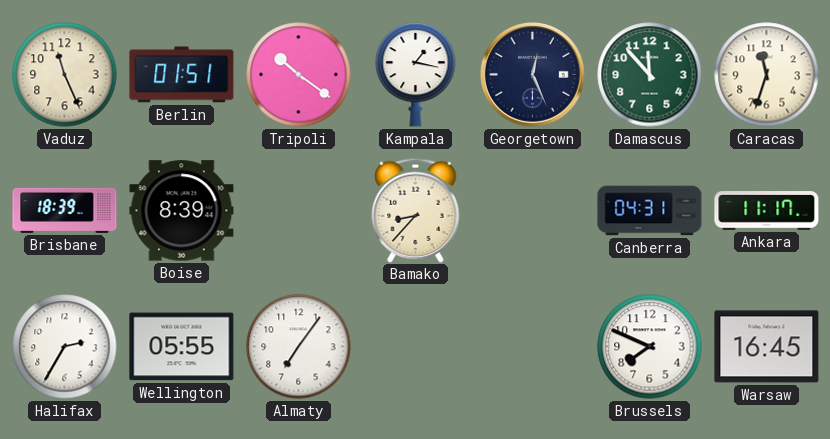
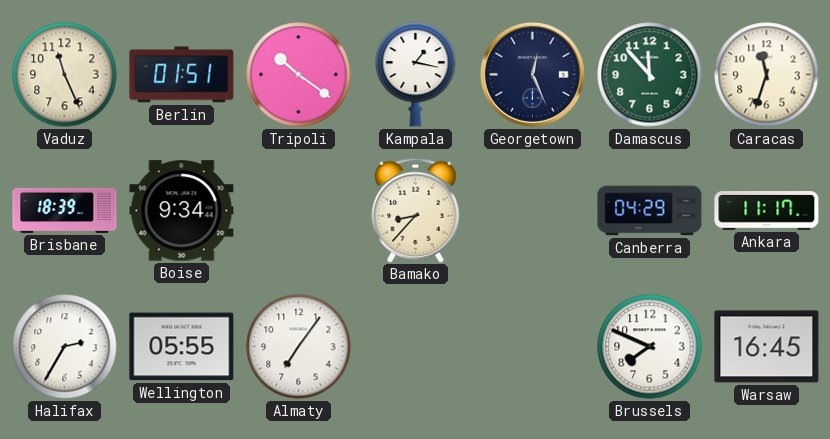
Boise: 8:39 -> 9:34 (182, 211)
Canberra: 04:31 -> 04:29 (650, 211)
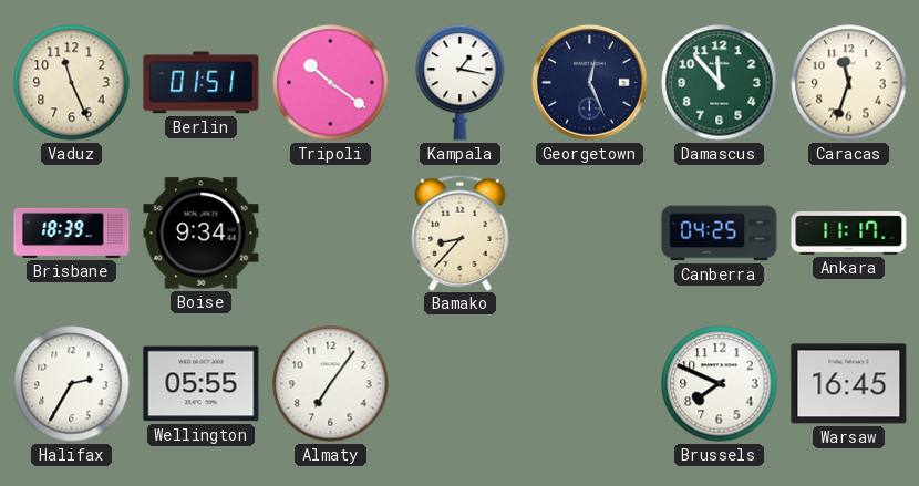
Canberra: 04:29 -> 04:25 (720, 234)
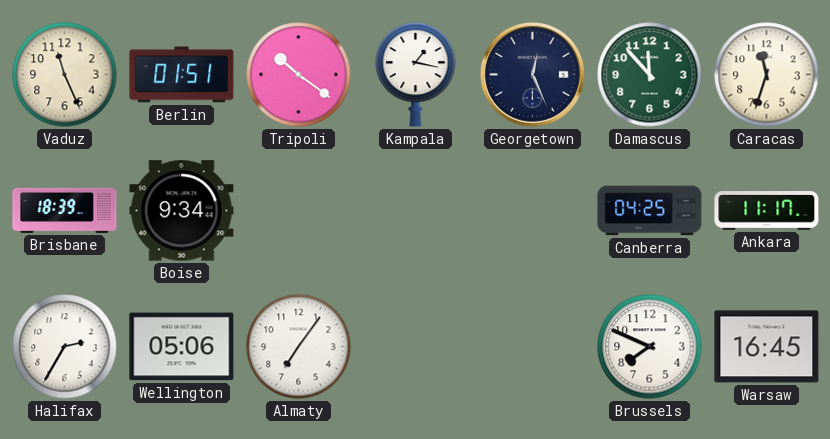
Bamako: 8:37 -> none (461, 232)
Wellington: 05:55 -> 05:06 (182, 347)
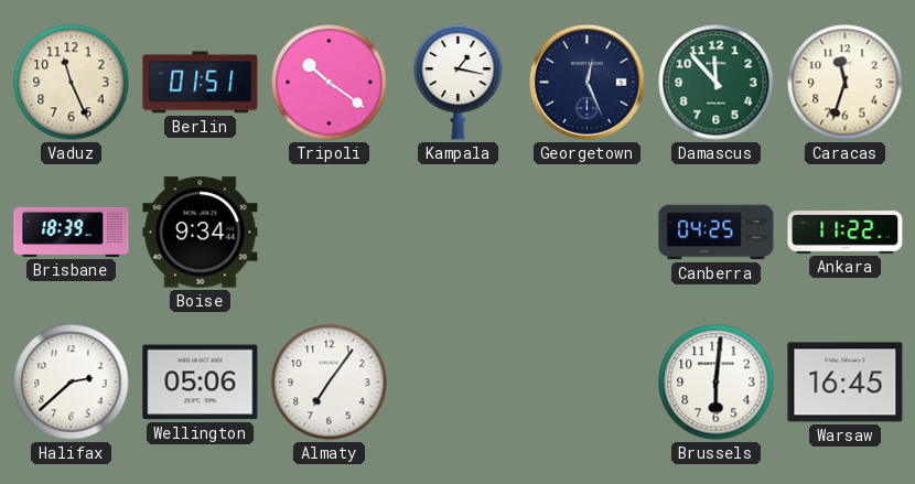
Ankara: 11:17 -> 11:22 (846, 233)
Halifax: 2:35 -> 2:38 (72, 383)
Brussels: 7:49 -> 6:01 (717, 383)
